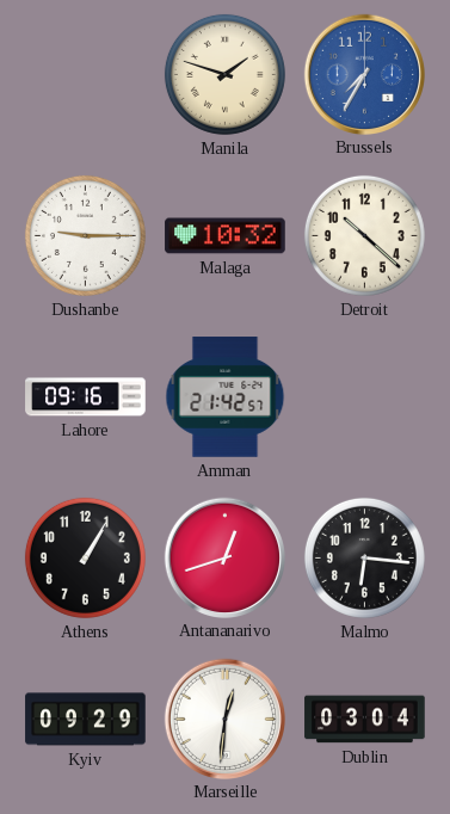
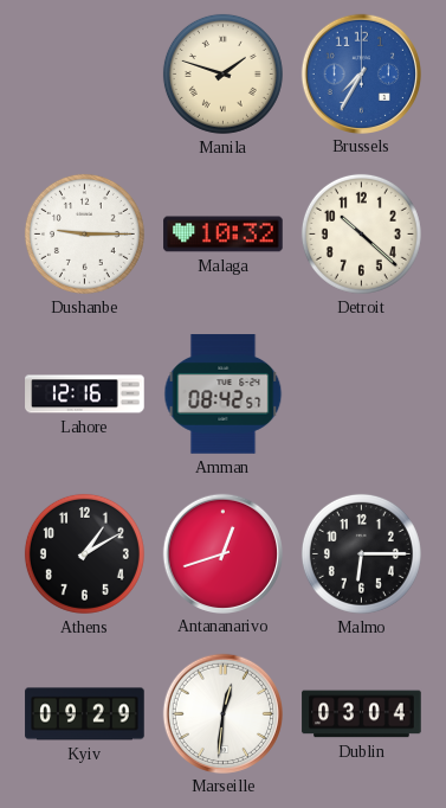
Lahore: 09:16 -> 12:16 (85, 395)
Amman: 21:42 -> 08:42 (224, 395)
Athens: 1:05 -> 1:10 (84, 553)
Malmo: 6:16 -> 6:15 (361, 553)
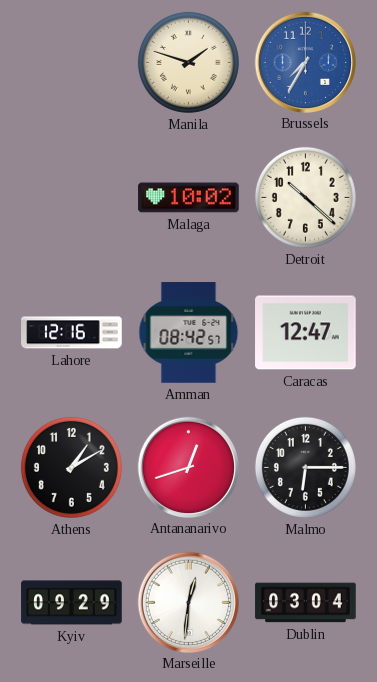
Dushanbe: 9:15 -> none (84, 233)
Malaga: 10:32 -> 10:02 (189, 198)
Caracas: none -> 12:47 (306, 333)
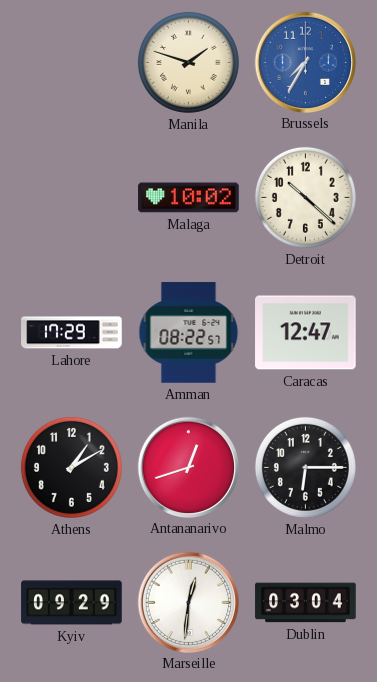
Lahore: 12:16 -> 17:29 (72, 333)
Amman: 08:42 -> 08:22 (189, 333)
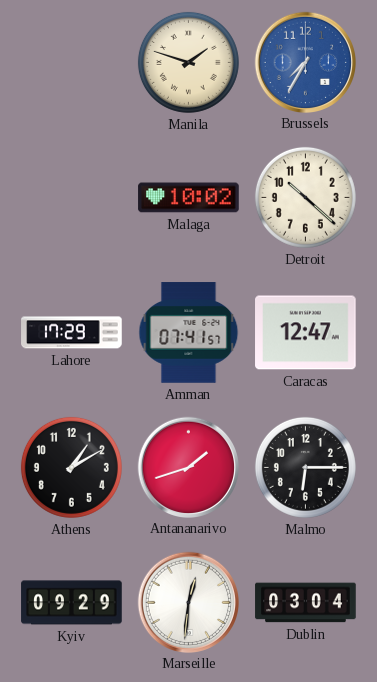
Amman: 08:22 -> 07:41 (189, 333)
Antananarivo: 12:42 -> 1:42 (188, 467)
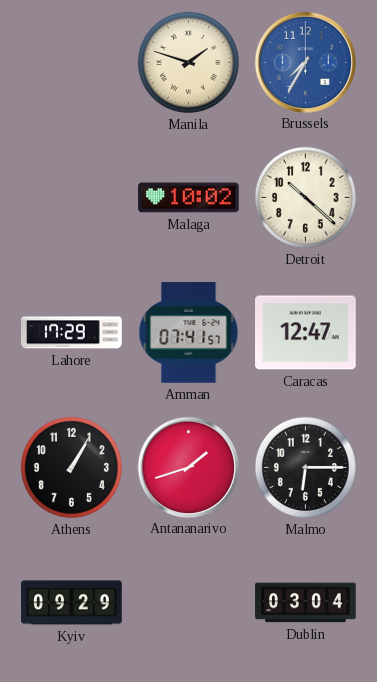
Athens: 1:10 -> 1:05 (71, 467)
Marseille: 12:31 -> none (188, 602)
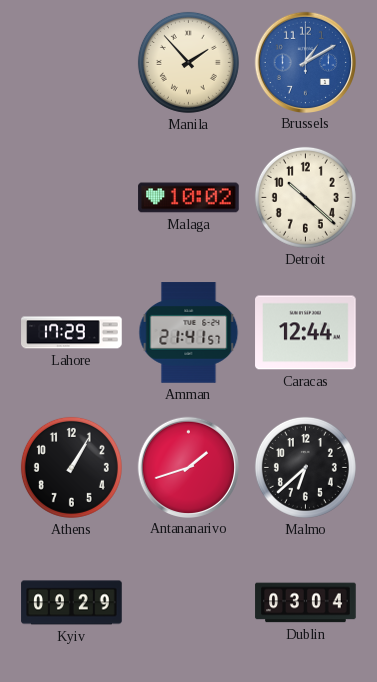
Manila: 1:48 -> 1:53 (188, 62)
Brussels: 7:35 -> 1:10 (305, 62)
Amman: 07:41 -> 21:41 (189, 333)
Caracas: 12:47 -> 12:44 (306, 333)
Malmo: 6:15 -> 6:38 (305, 467)
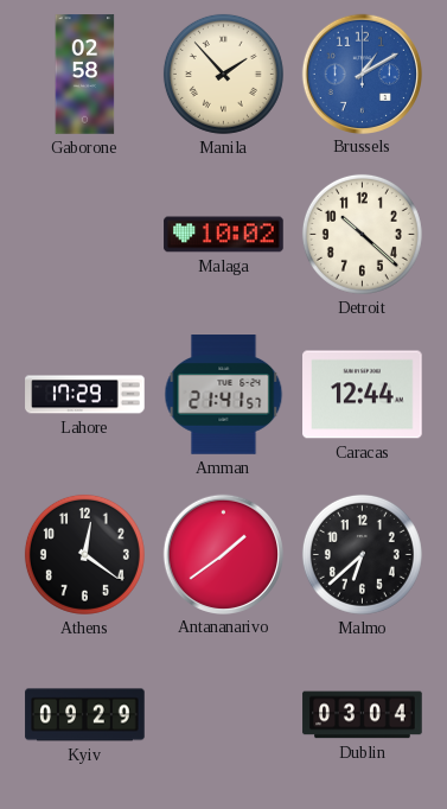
Gaborone: none -> 02:58 (85, 75)
Athens: 1:05 -> 12:21 (84, 554)
Antananarivo: 1:42 -> 1:39 (223, 554)
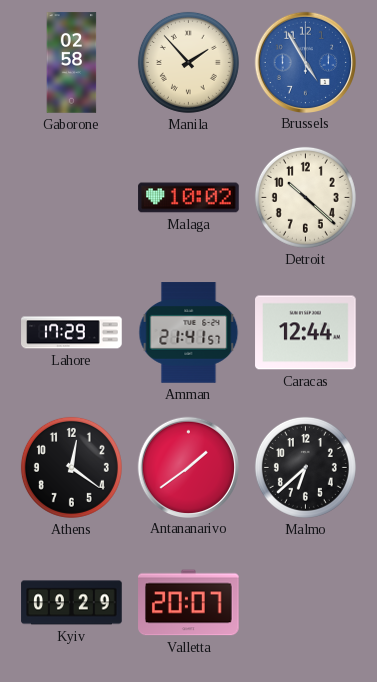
Brussels: 1:10 -> 4:55 (305, 62)
Valletta: none -> 20:07 (189, 603)
Dublin: 03:04 -> none (363, 715)
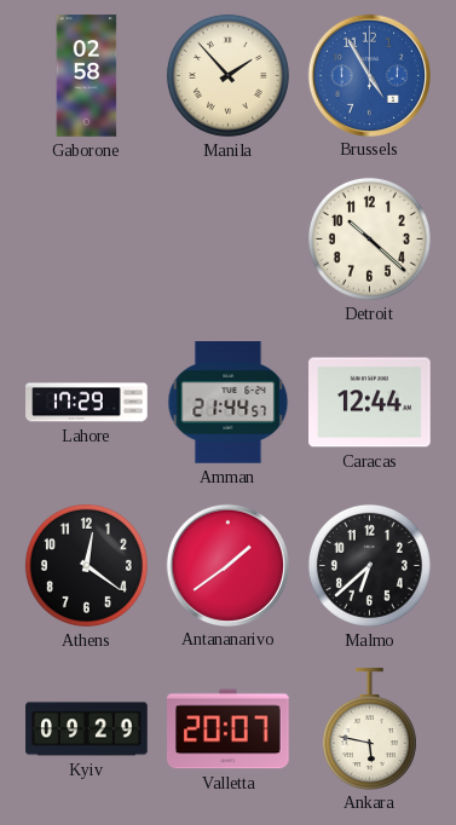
Malaga: 10:02 -> none (189, 198)
Amman: 21:41 -> 21:44 (229, 403)
Ankara: none -> 5:47 (369, 728)
